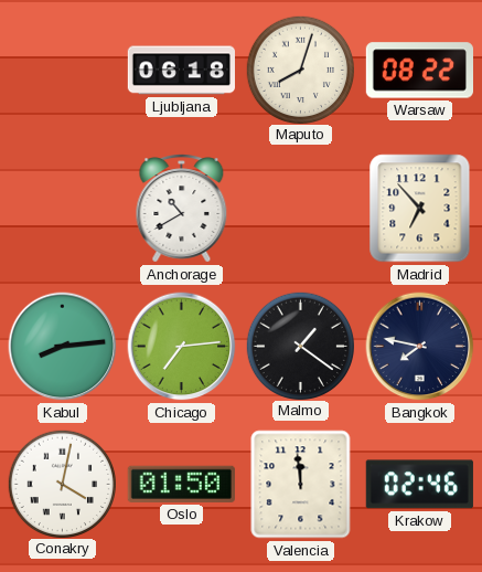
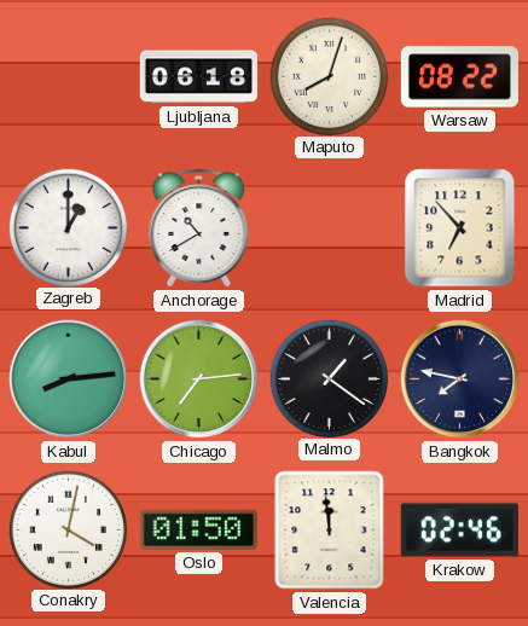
Zagreb: none -> 1:00 (68, 227)
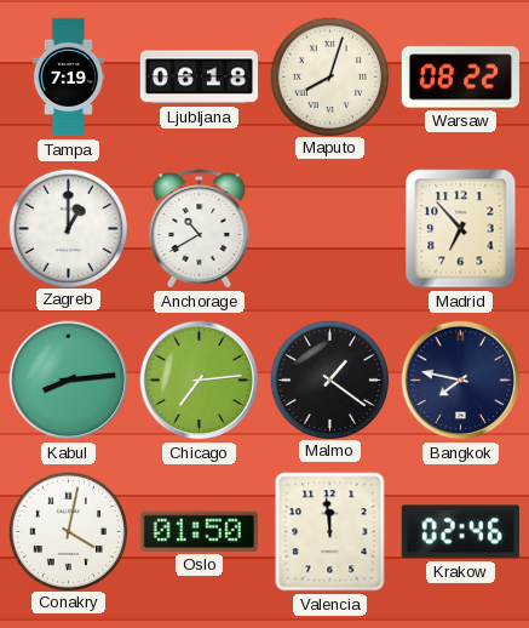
Tampa: none -> 7:19 (68, 78)
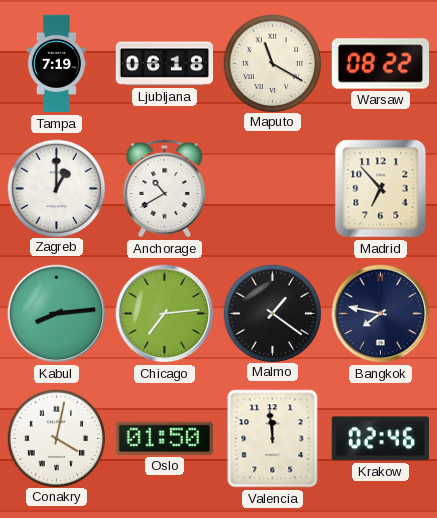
Maputo: 8:03 -> 11:20 (272, 63)
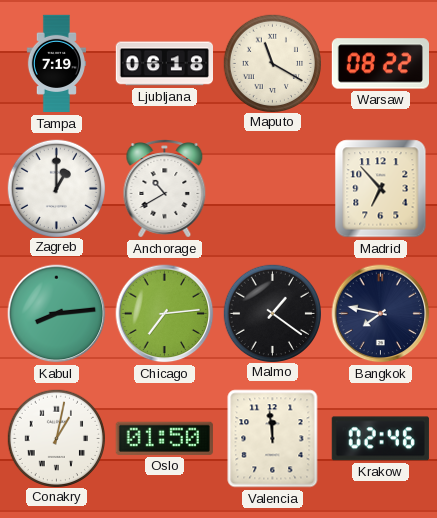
Conakry: 4:02 -> 1:02 (56, 438)
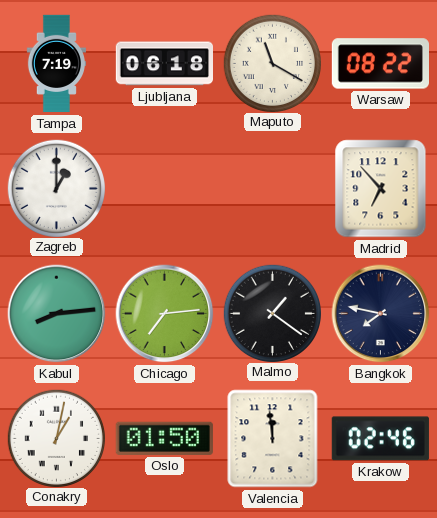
Anchorage: 10:40 -> none (165, 189)
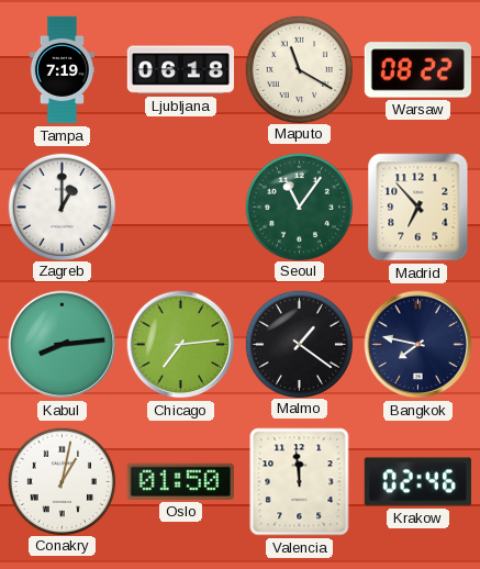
Seoul: none -> 11:06 (299, 207)
